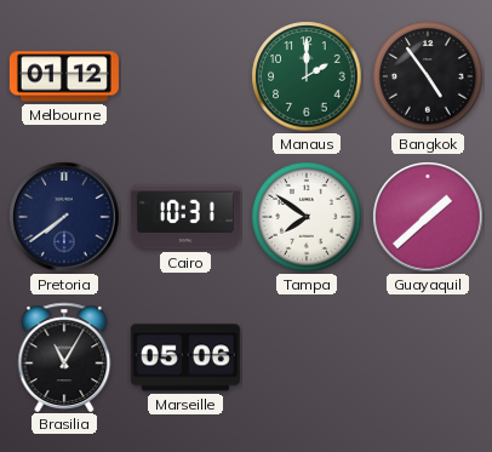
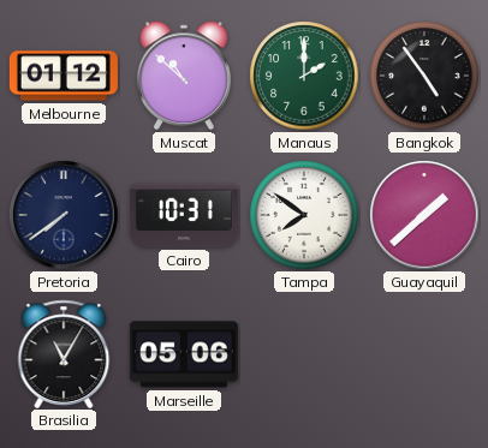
Muscat: none -> 10:52 (184, 76)
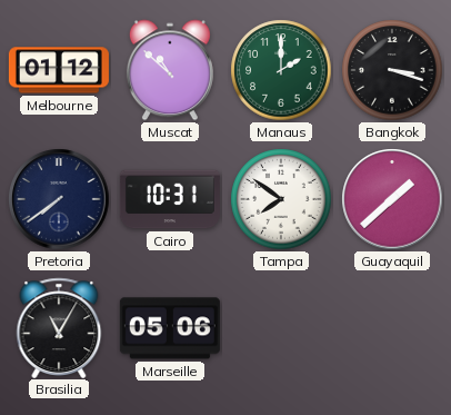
Bangkok: 4:54 -> 3:18 (392, 70)
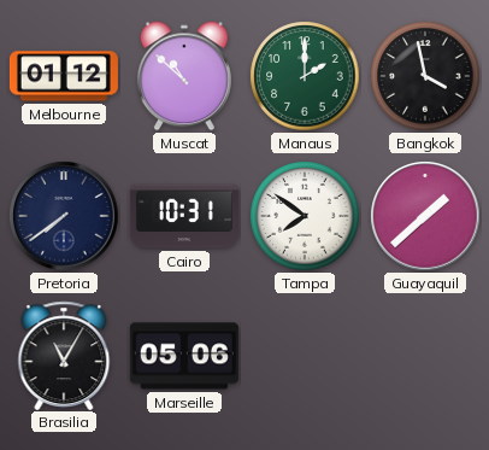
Bangkok: 3:18 -> 3:58 (425, 76)
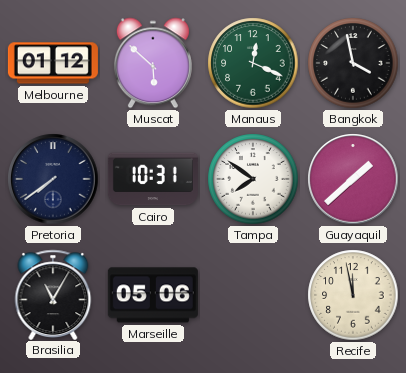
Muscat: 10:52 -> 5:52 (153, 63)
Manaus: 2:00 -> 12:19 (253, 63)
Recife: none -> 11:58 (353, 295)
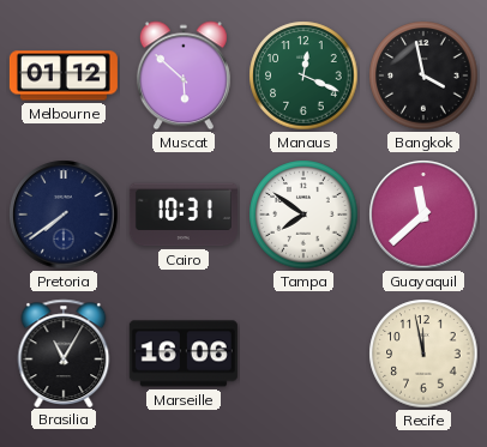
Guayaquil: 1:38 -> 11:38 (423, 215)
Marseille: 05:06 -> 16:06 (184, 354)
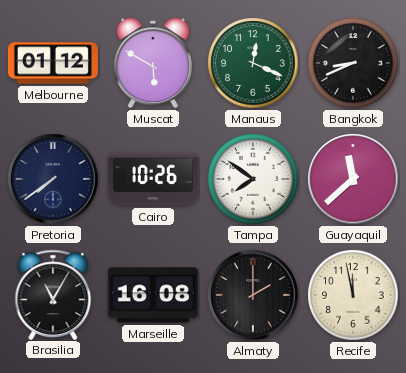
Muscat: 5:52 -> 5:50 (153, 63)
Bangkok: 3:58 -> 8:41 (353, 63)
Cairo: 10:31 -> 10:26 (153, 179)
Marseille: 16:06 -> 16:08 (153, 295)
Almaty: none -> 2:00 (253, 295)
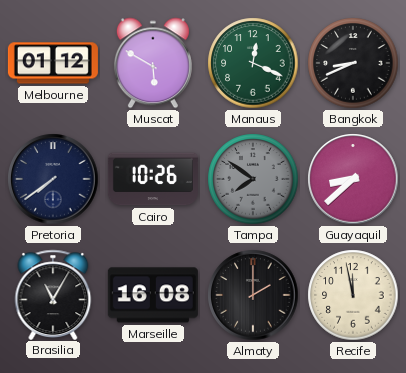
Tampa dial: white -> grey (253, 179)
Guayaquil: 11:38 -> 8:38 (353, 179)
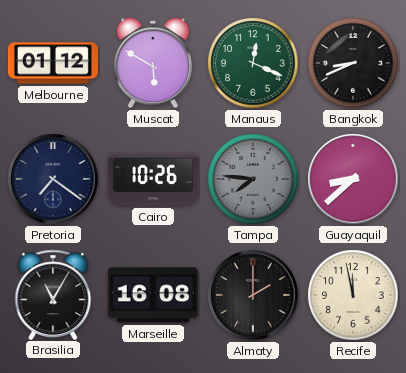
Pretoria: 7:39 -> 7:21 (53, 179)
Tampa: 7:51 -> 7:46 (253, 179)
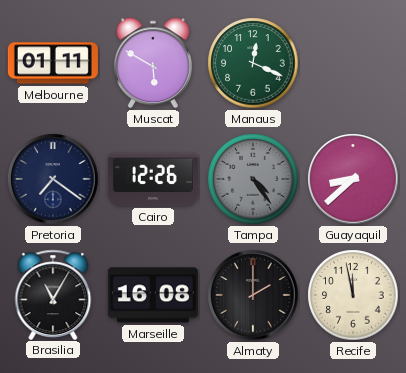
Melbourne: 01:12 -> 01:11 (53, 63)
Bangkok: 8:41 -> none (353, 63)
Cairo: 10:26 -> 12:26 (153, 179)
Tampa: 7:46 -> 4:24 (253, 179)
